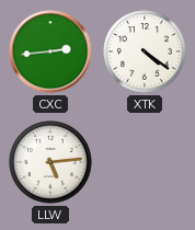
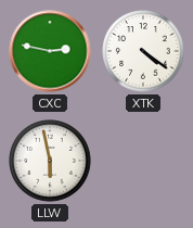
CXC: 2:44 -> 2:47 (50, 51)
LLW: 5:14 -> 5:58 (50, 161)
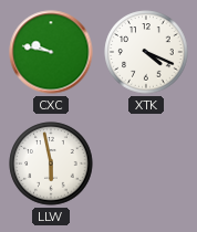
CXC: 2:47 -> 9:47 (51, 52)
XTK: 4:21 -> 4:19 (146, 52)
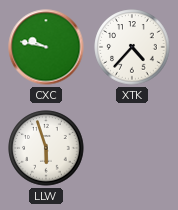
XTK: 4:19 -> 4:37 (132, 47)
LLW: 5:58 -> 5:57 (46, 148)
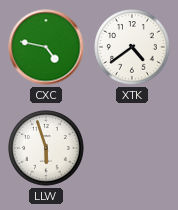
CXC: 9:47 -> 4:47 (46, 47)
XTK: 4:37 -> 4:39 (132, 47)
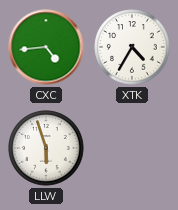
CXC: 4:47 -> 4:44 (46, 47)
XTK: 4:39 -> 4:35 (132, 47)
